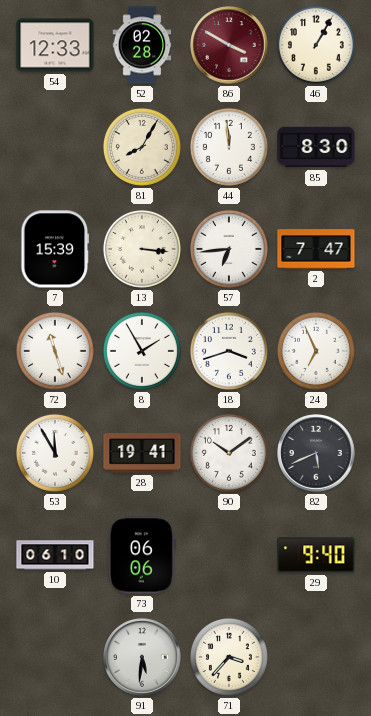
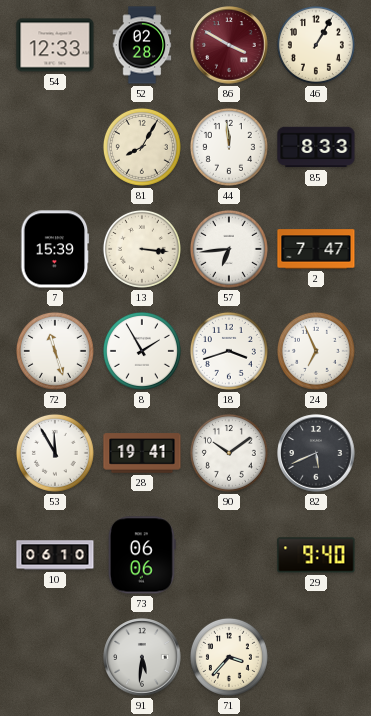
85: 8:30 -> 8:33 (316, 147)
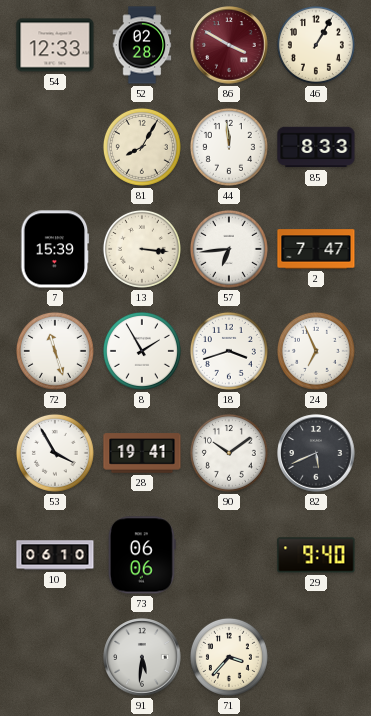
53: 11:55 -> 3:55 (55, 453)
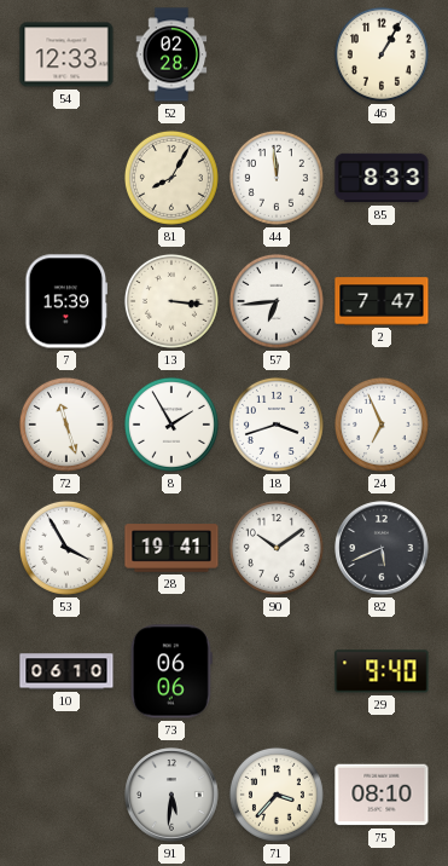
86: 3:50 -> none (229, 45)
75: none -> 08:10 (382, 795)
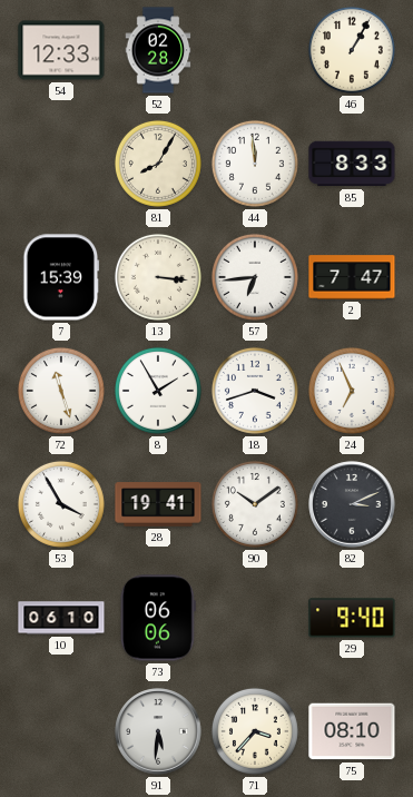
82: 5:41 -> 3:11 (352, 504)
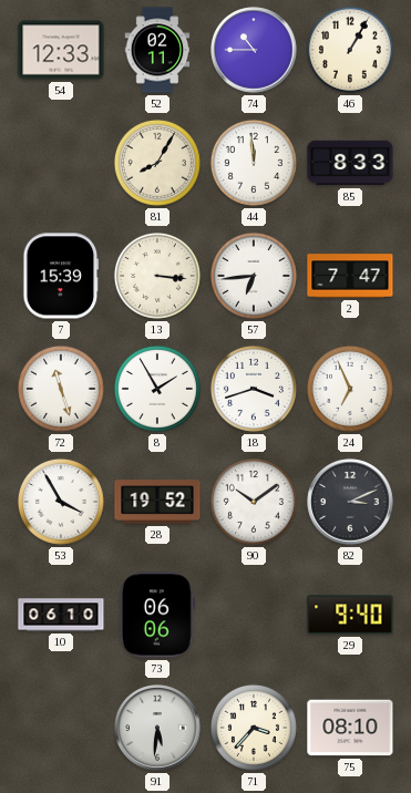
52: 02:28 -> 02:11 (157, 50)
74: none -> 10:45 (254, 50)
28: 19:41 -> 19:52 (157, 502)
